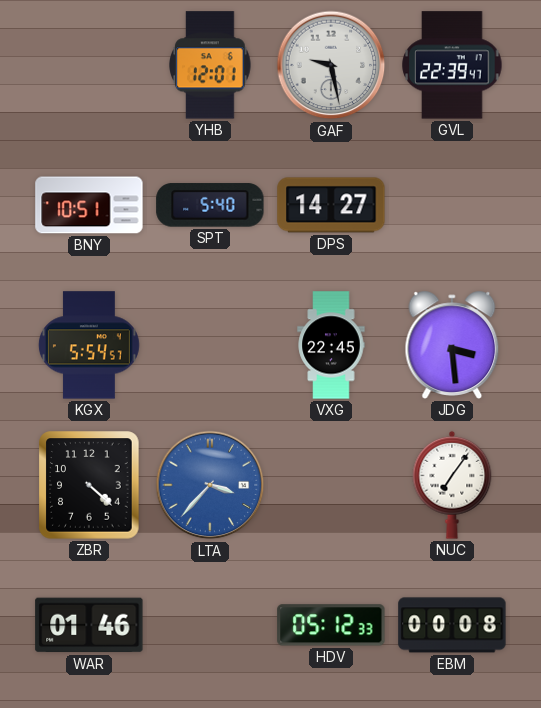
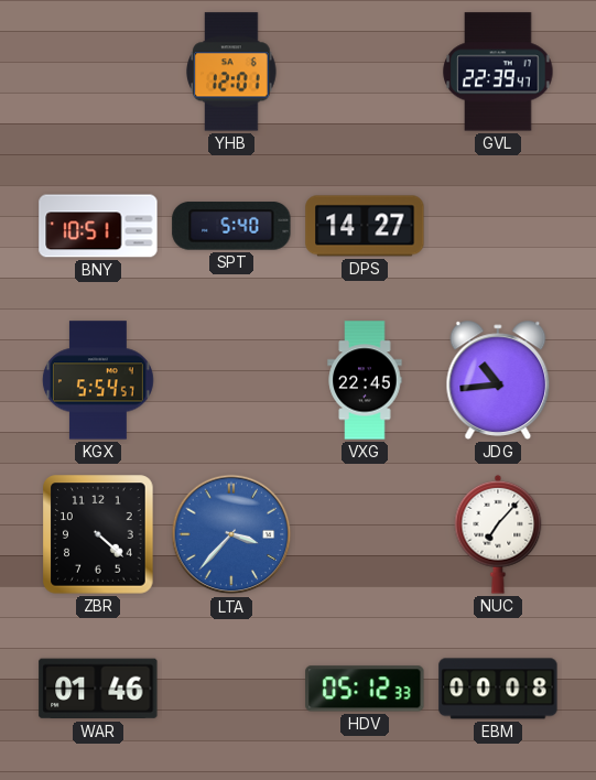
GAF: 9:28 -> none (331, 65)
JDG: 3:29 -> 10:44 (498, 380)
NUC: 7:06 -> 7:07 (498, 534)
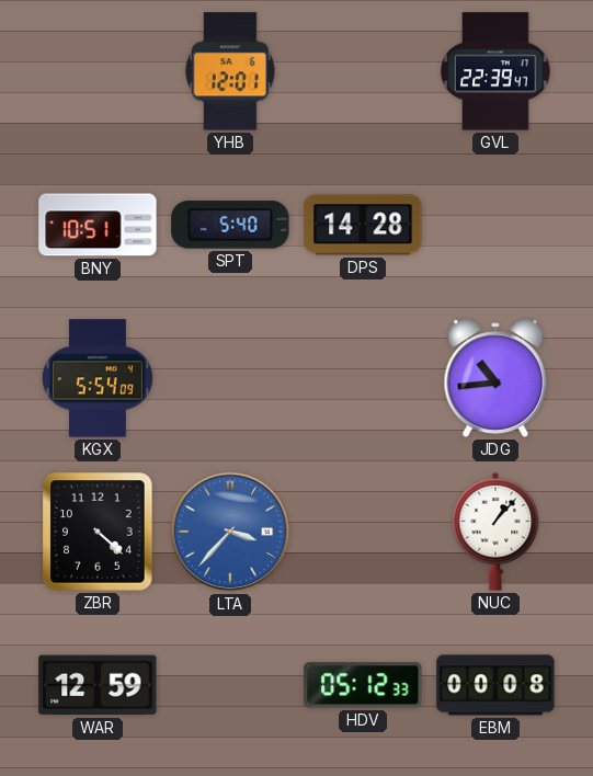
DPS: 14:27 -> 14:28 (363, 225)
KGX: 5:54:57 -> 5:54:09 (98, 378)
VXG: 22:45 -> none (365, 380)
NUC: 7:07 -> 1:07 (495, 532)
WAR: 01:46 -> 12:59 (98, 685)
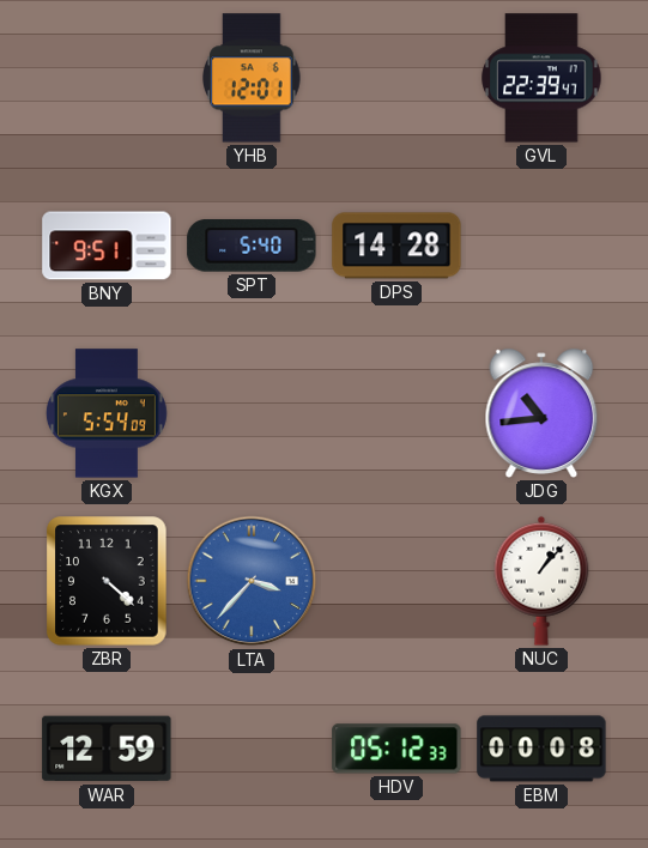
BNY: 10:51 -> 9:51 (107, 246)
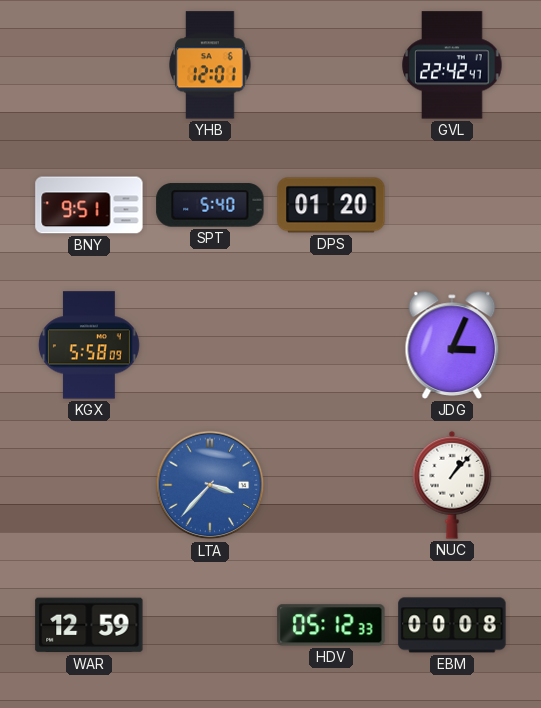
GVL: 22:39 -> 22:42 (452, 65)
DPS: 14:28 -> 01:20 (331, 205)
KGX: 5:54 -> 5:58 (89, 345)
JDG: 10:44 -> 3:04 (452, 345)
ZBR: 4:22 -> none (107, 581)
